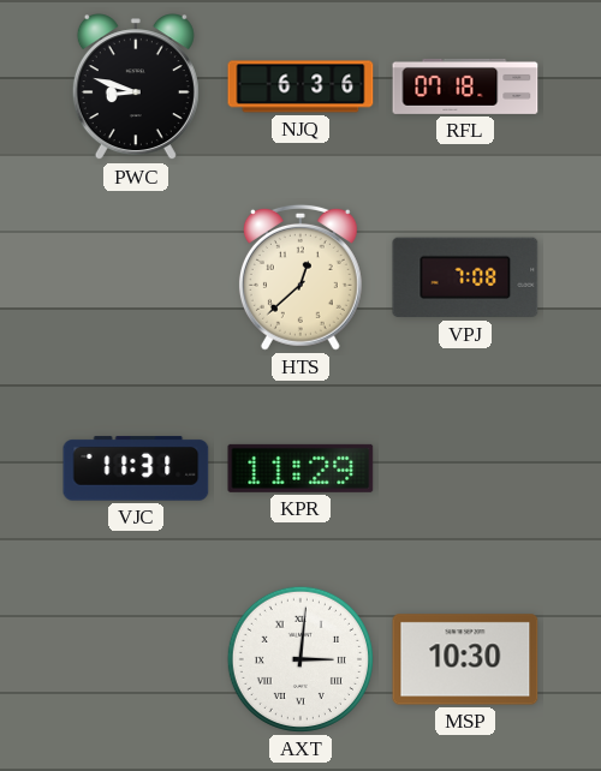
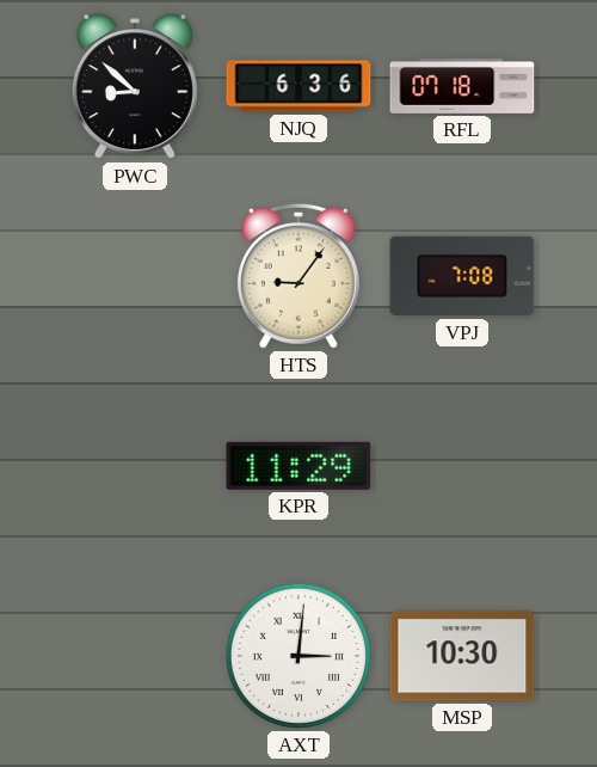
PWC: 8:48 -> 8:52 (135, 87)
HTS: 12:38 -> 9:06 (298, 276)
VJC: 11:31 -> none (136, 468)
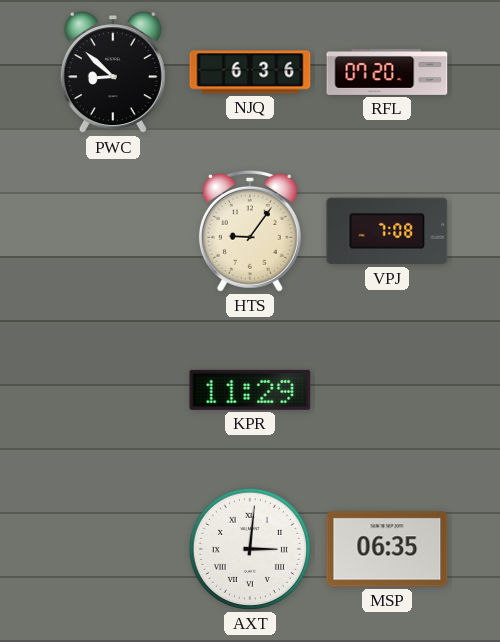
RFL: 07:18 -> 07:20 (387, 72)
MSP: 10:30 -> 06:35 (387, 549)
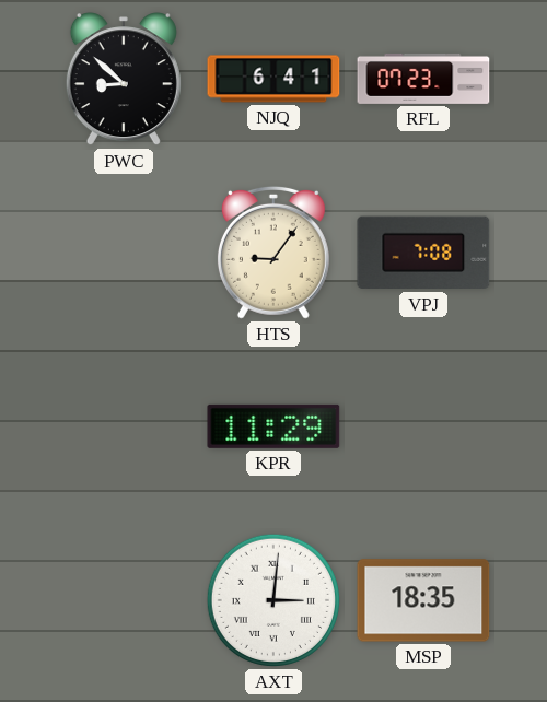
NJQ: 6:36 -> 6:41 (273, 79)
RFL: 07:20 -> 07:23 (423, 79)
MSP: 06:35 -> 18:35 (423, 600)
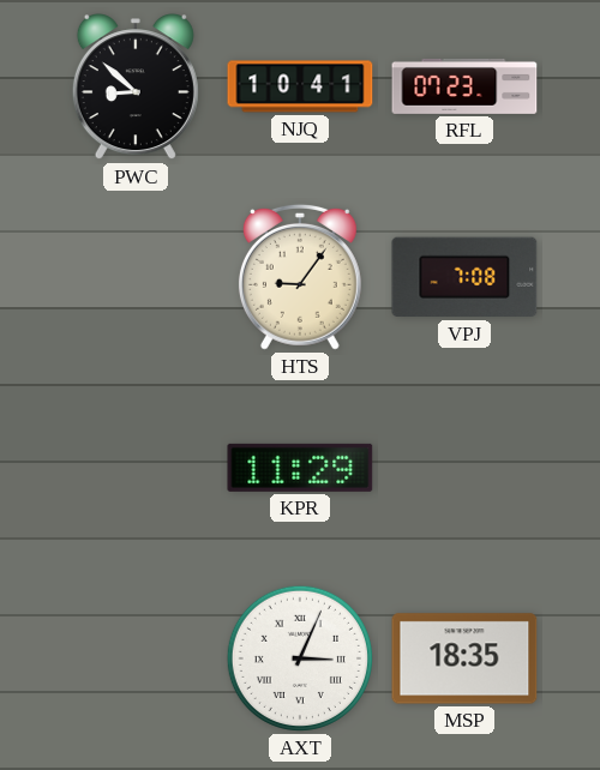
NJQ: 6:41 -> 10:41 (300, 86)
AXT: 3:01 -> 3:04 (300, 658)
